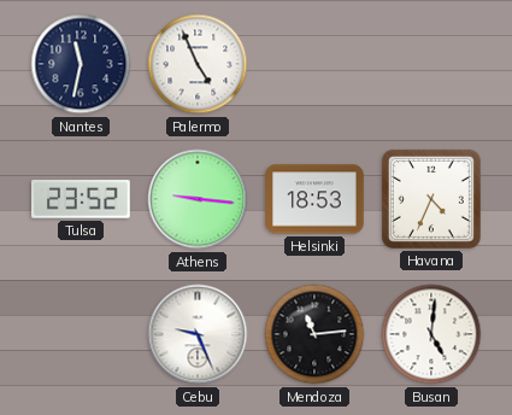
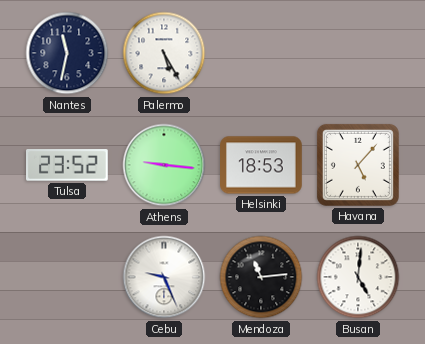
Palermo: 4:56 -> 5:25 (164, 53)
Havana: 4:34 -> 5:07 (358, 165)
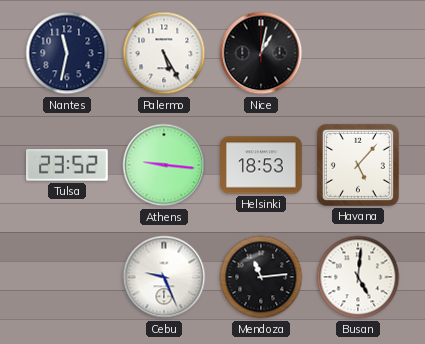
Nice: none -> 1:02 (261, 53)
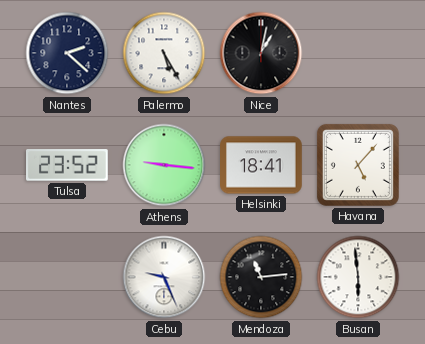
Nantes: 11:32 -> 2:22 (67, 53)
Helsinki: 18:53 -> 18:41 (261, 165)
Busan: 5:01 -> 5:59 (358, 277)
